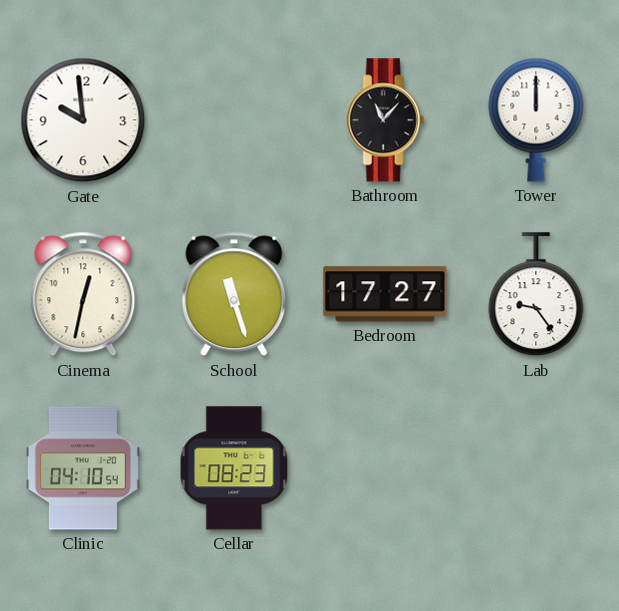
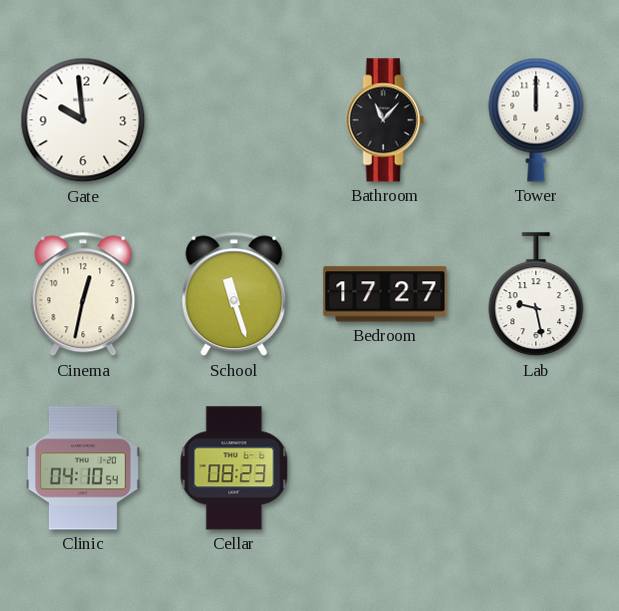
Lab: 9:24 -> 9:28 (536, 295)
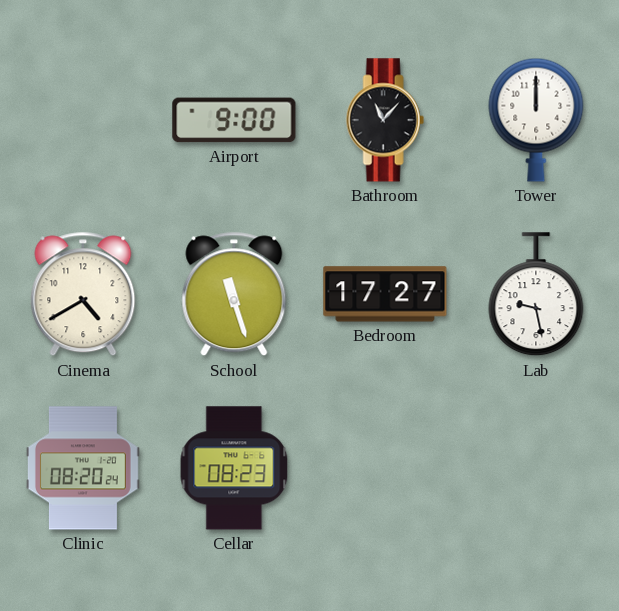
Gate: 9:59 -> none (83, 120)
Airport: none -> 9:00 (234, 120)
Cinema: 12:32 -> 4:40 (83, 294)
Clinic: 04:10 -> 08:20 (83, 468)
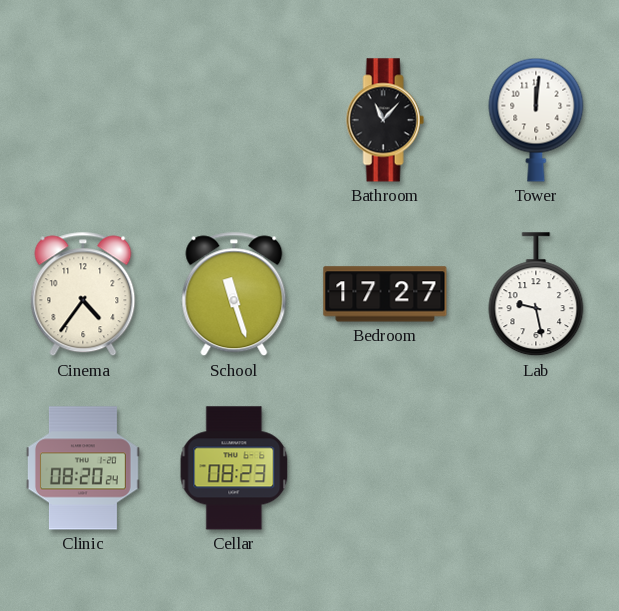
Airport: 9:00 -> none (234, 120)
Tower: 12:00 -> 12:01 (536, 120)
Cinema: 4:40 -> 4:36 (83, 294)
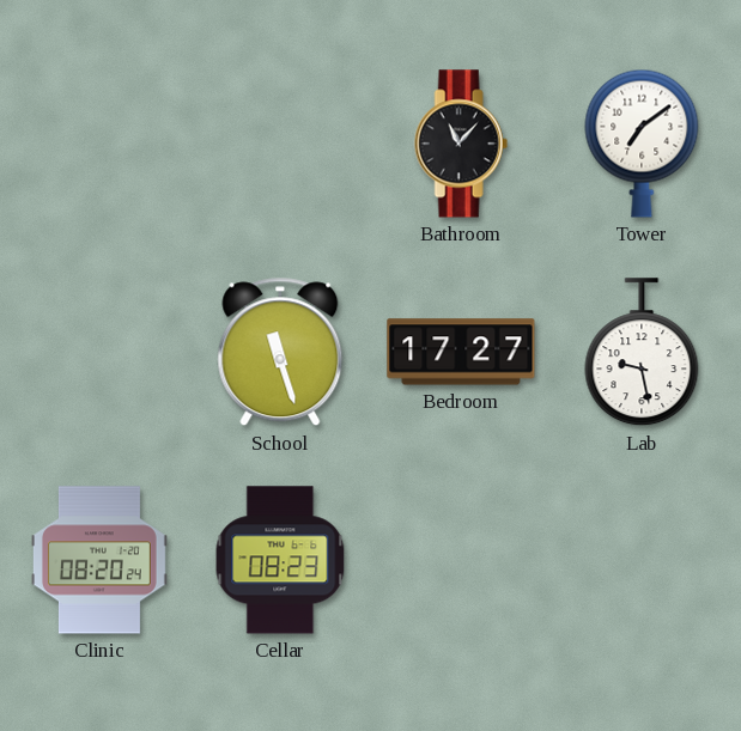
Tower: 12:01 -> 7:09 (642, 144)
Cinema: 4:36 -> none (83, 294)
